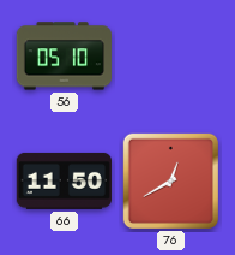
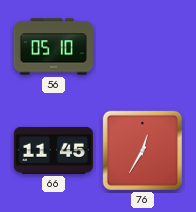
66: 11:50 -> 11:45 (53, 150)
76: 12:40 -> 12:35 (142, 150)
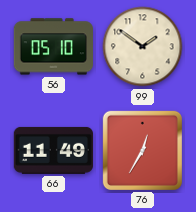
99: none -> 1:51 (143, 47)
66: 11:45 -> 11:49 (53, 150)
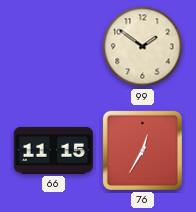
56: 05:10 -> none (53, 47)
66: 11:49 -> 11:15 (53, 150)
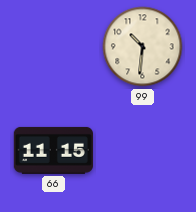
99: 1:51 -> 10:31 (143, 47)
76: 12:35 -> none (142, 150)
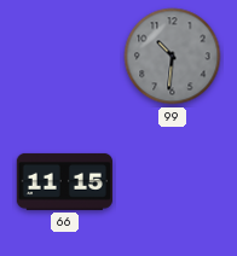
99 dial: cream -> grey (173, 57)
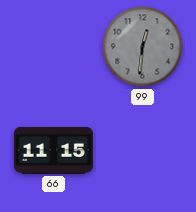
99: 10:31 -> 12:31 (143, 47)
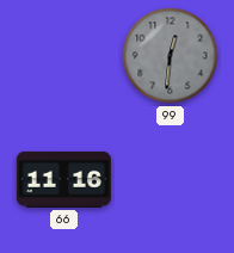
66: 11:15 -> 11:16 (63, 179)
